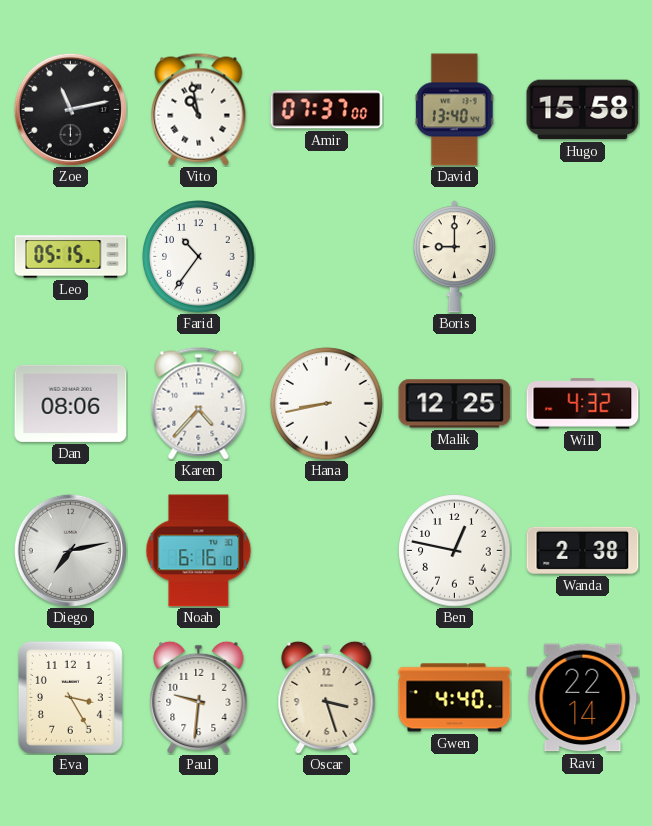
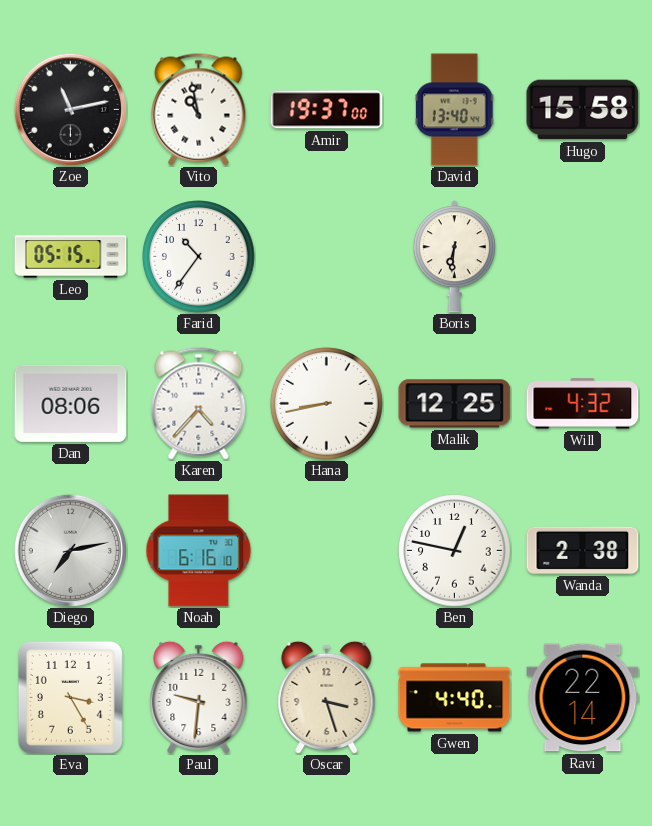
Amir: 07:37 -> 19:37 (327, 110)
Boris: 9:00 -> 6:31 (454, 257)
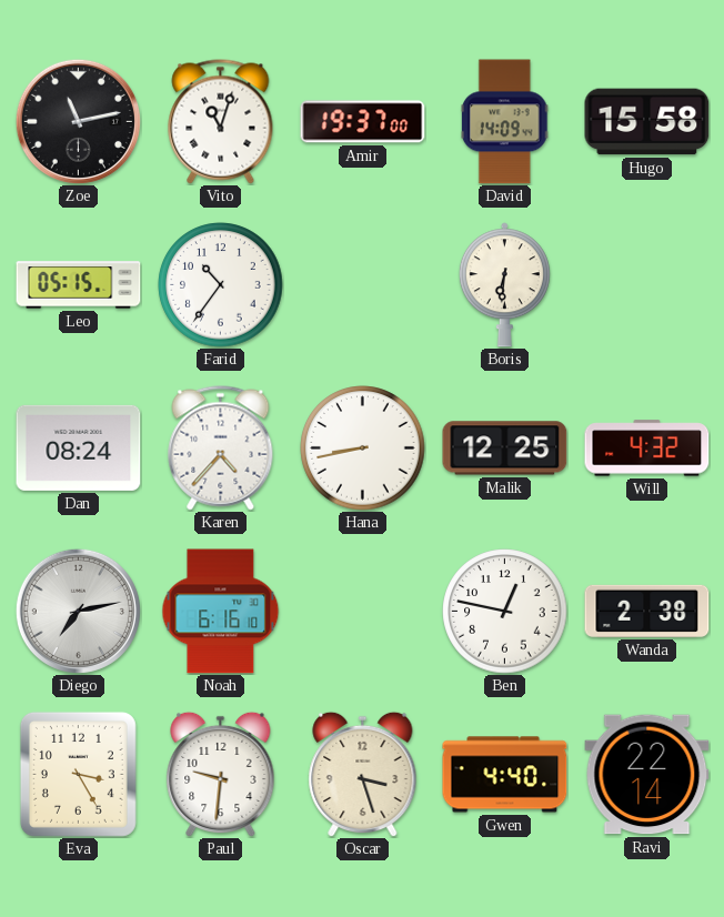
Vito: 10:58 -> 11:03 (221, 122)
David: 13:40 -> 14:09 (505, 122)
Dan: 08:06 -> 08:24 (79, 447)
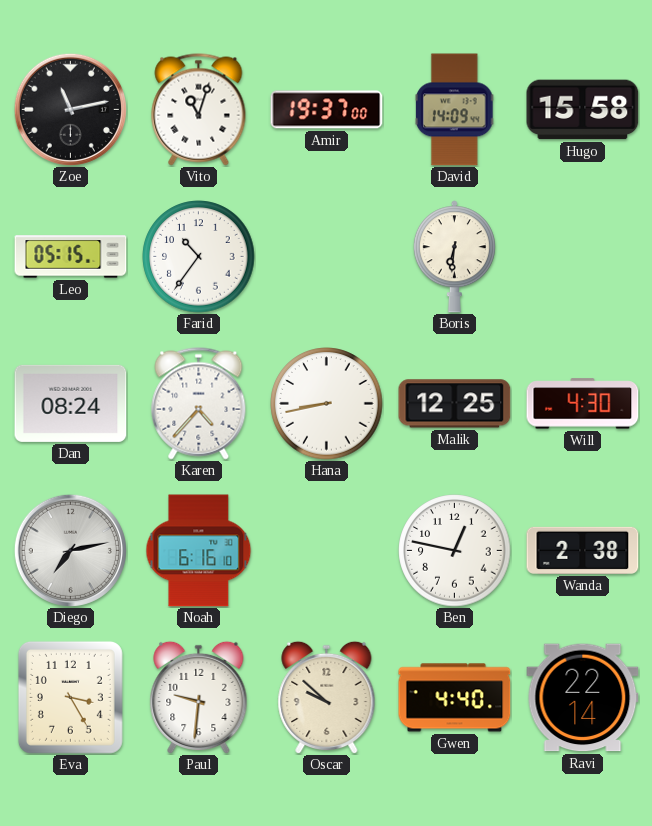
Will: 4:32 -> 4:30 (583, 404)
Oscar: 3:27 -> 9:52 (327, 697)
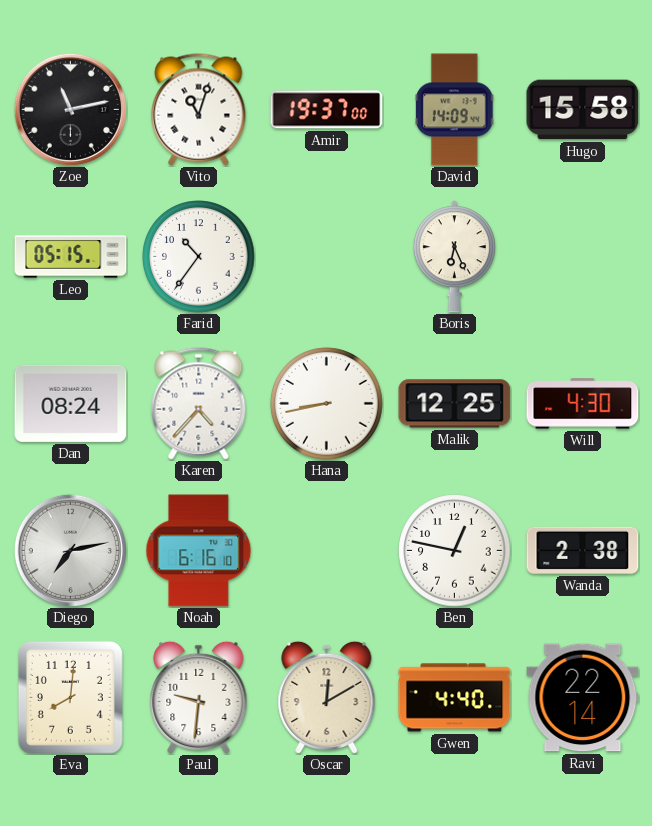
Boris: 6:31 -> 6:26 (454, 257)
Eva: 3:25 -> 8:01 (70, 697)
Oscar: 9:52 -> 12:10 (327, 697)
